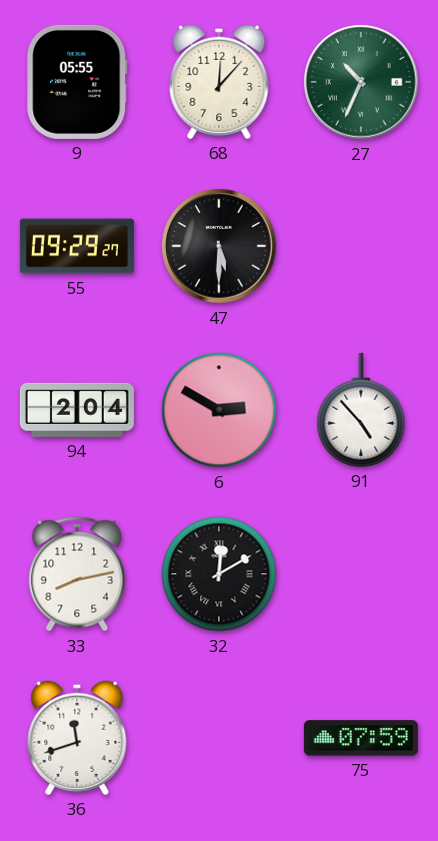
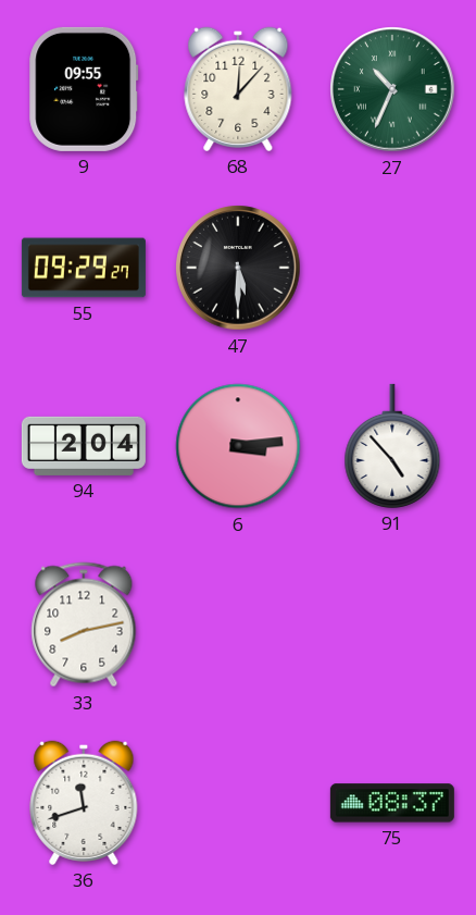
9: 05:55 -> 09:55 (84, 89)
6: 2:50 -> 3:14 (238, 446)
32: 12:10 -> none (219, 574)
75: 07:59 -> 08:37 (392, 803)
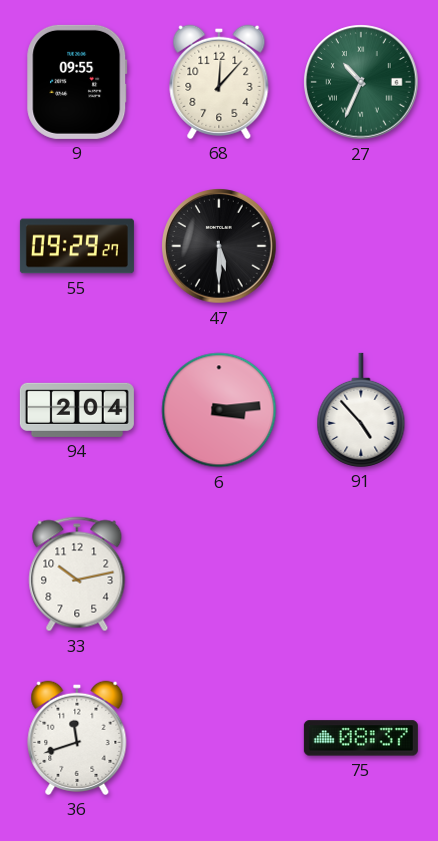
33: 8:13 -> 10:13 (77, 574)
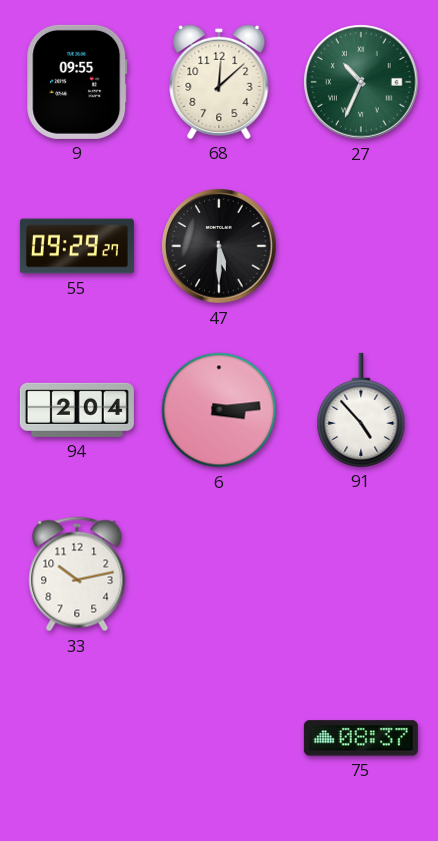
68: 12:07 -> 12:08 (219, 82)
36: 11:42 -> none (77, 738)
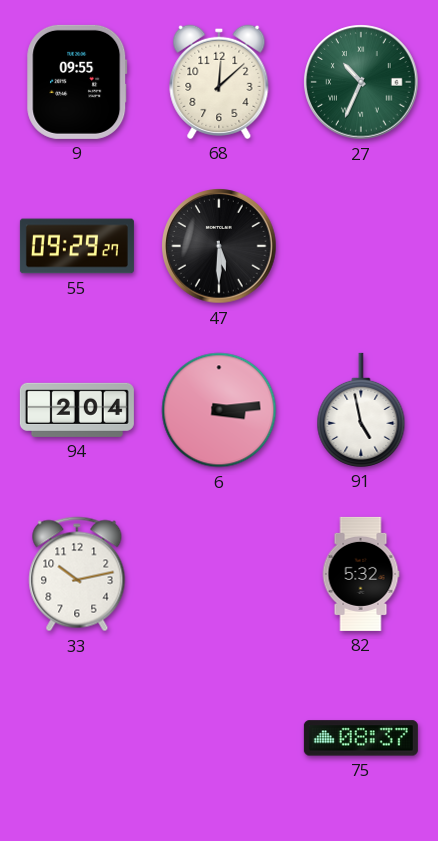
91: 4:53 -> 4:58 (361, 410)
82: none -> 5:32 (361, 574)
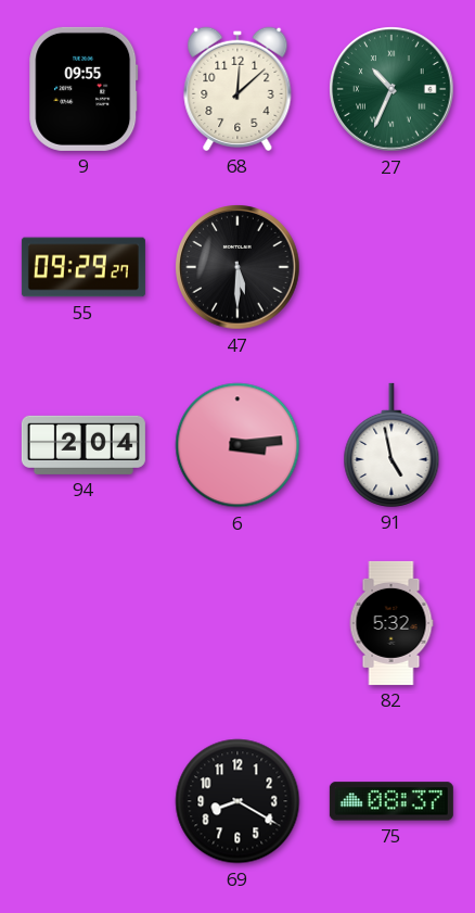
33: 10:13 -> none (77, 574)
69: none -> 8:20 (237, 801)
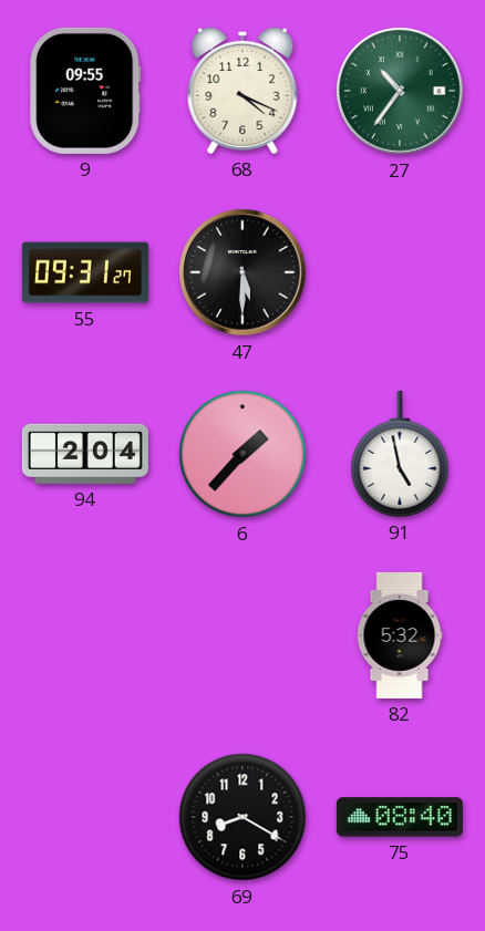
68: 12:08 -> 4:19 (242, 91)
27: 10:34 -> 10:36 (400, 91)
55: 09:29 -> 09:31 (85, 272)
6: 3:14 -> 1:37 (242, 454)
75: 08:37 -> 08:40 (400, 817)
